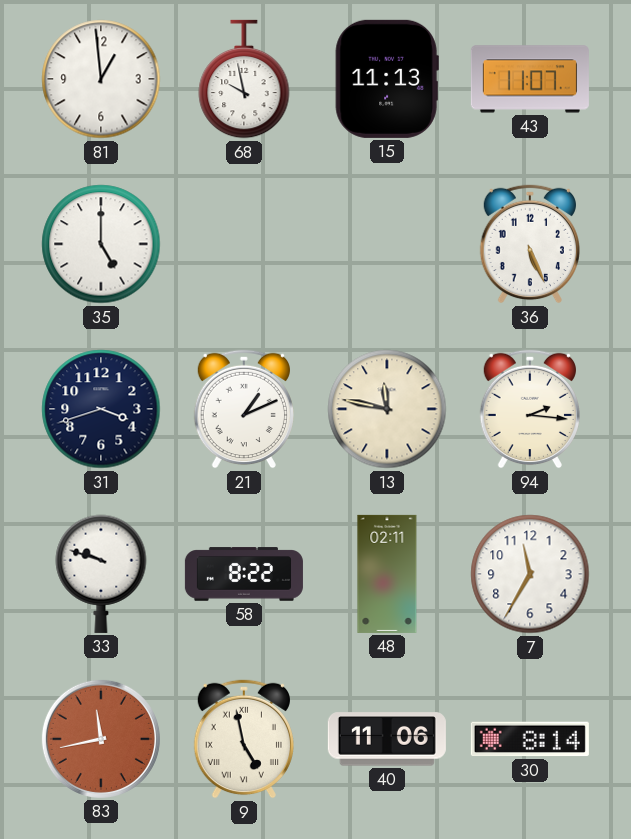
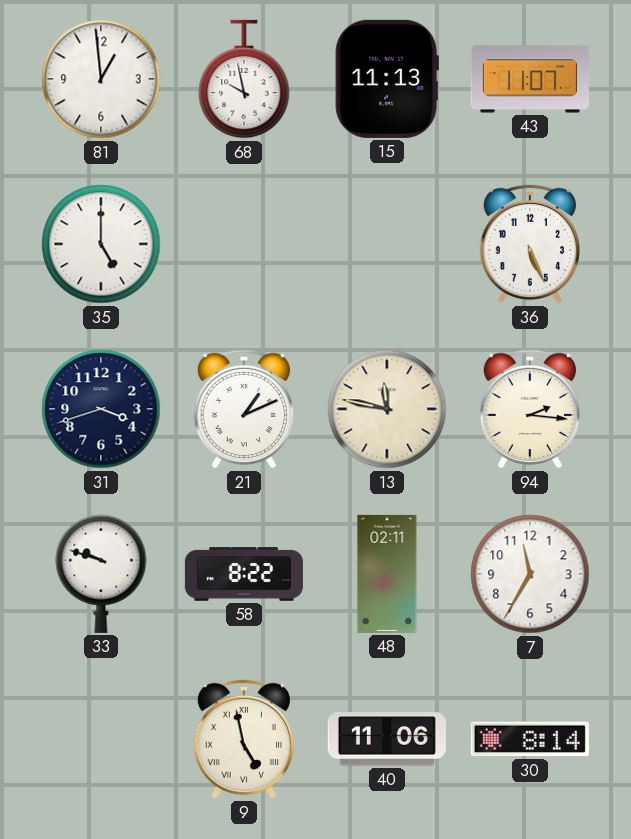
83: 11:43 -> none (101, 739)
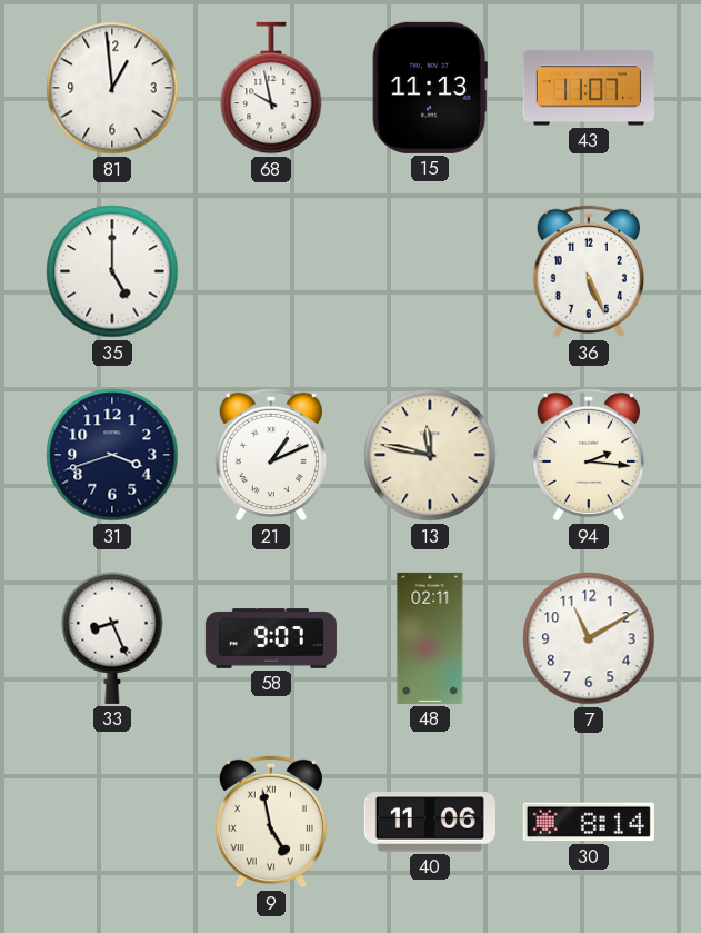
33: 9:48 -> 8:26 (112, 638)
58: 8:22 -> 9:07 (271, 638)
7: 11:35 -> 11:10 (589, 638)
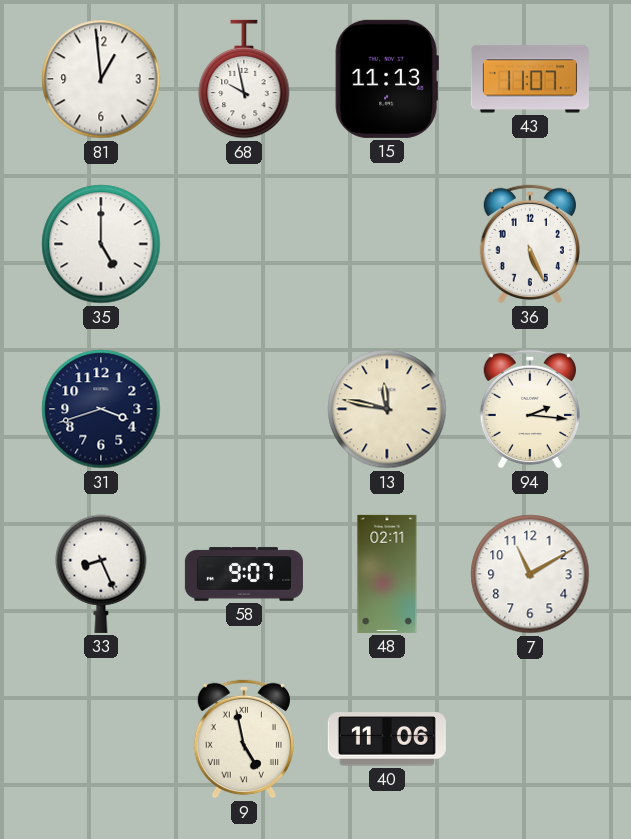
21: 1:11 -> none (271, 455)
30: 8:14 -> none (589, 822)
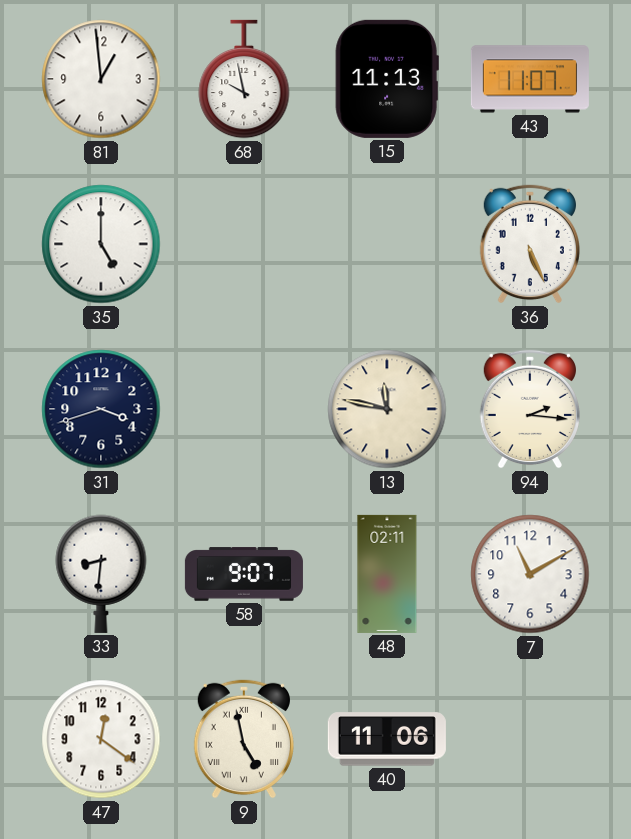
33: 8:26 -> 8:31 (101, 574)
47: none -> 12:21 (101, 739)
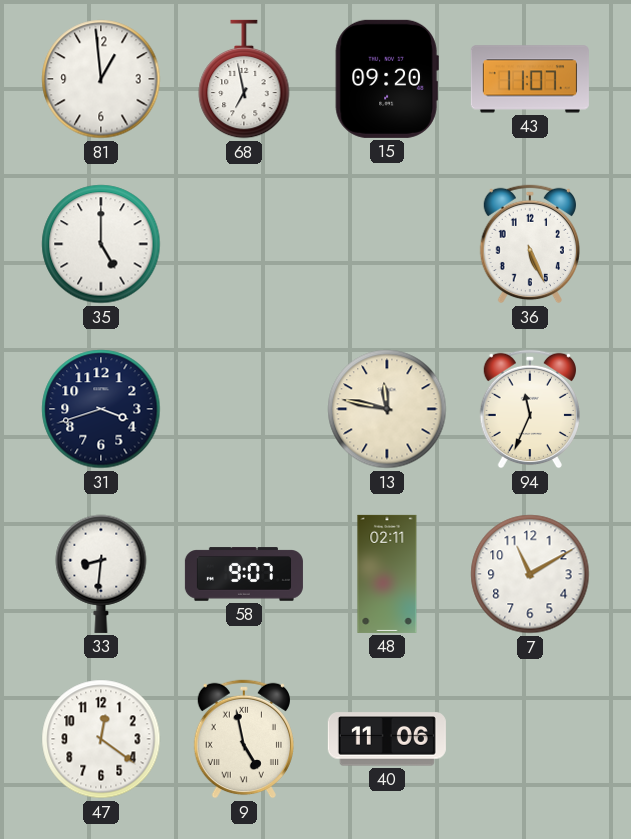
68: 9:58 -> 6:58 (244, 79)
15: 11:13 -> 09:20 (387, 79)
94: 2:16 -> 11:34 (530, 409)
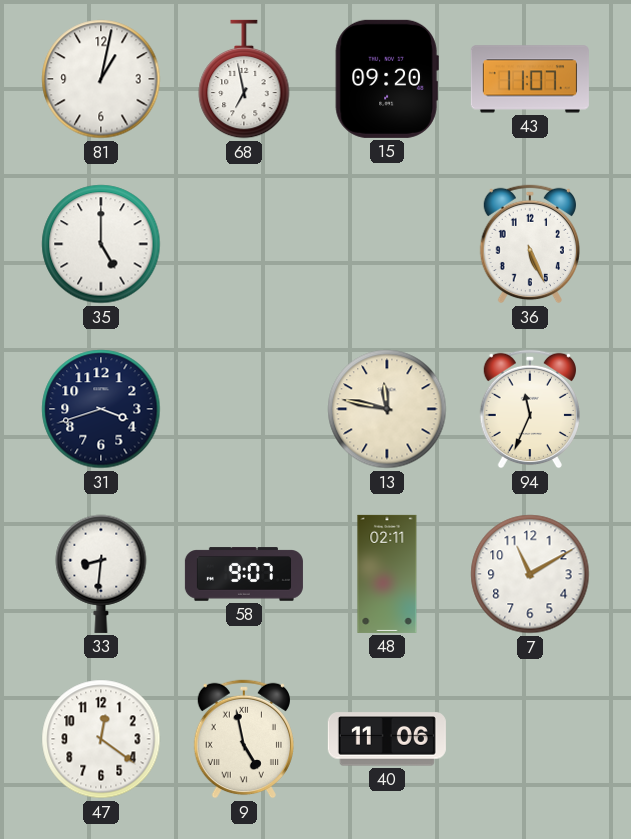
81: 12:59 -> 1:02 (101, 79)
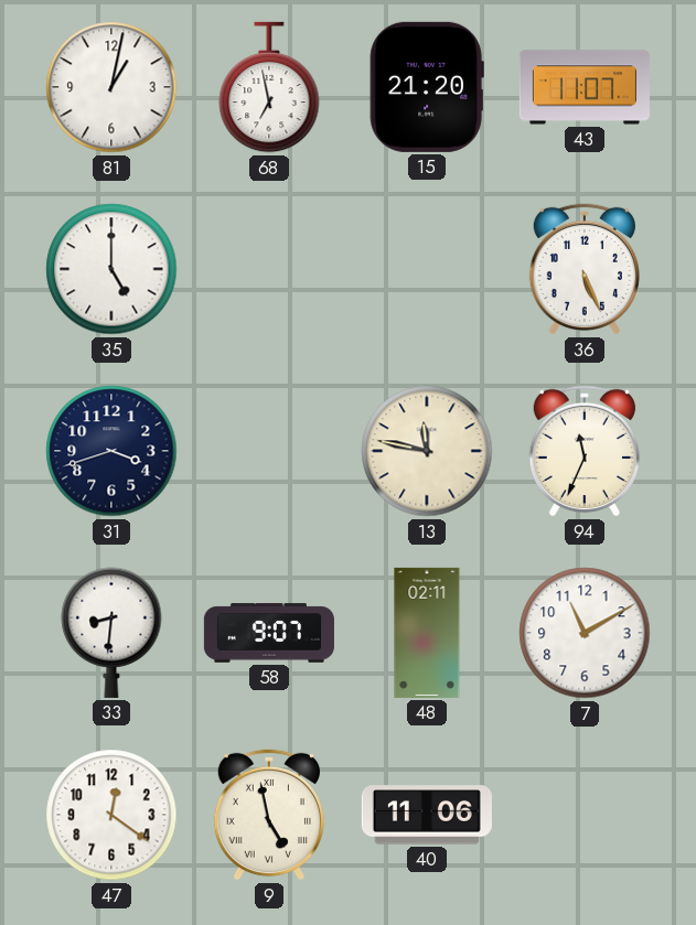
15: 09:20 -> 21:20 (427, 87)
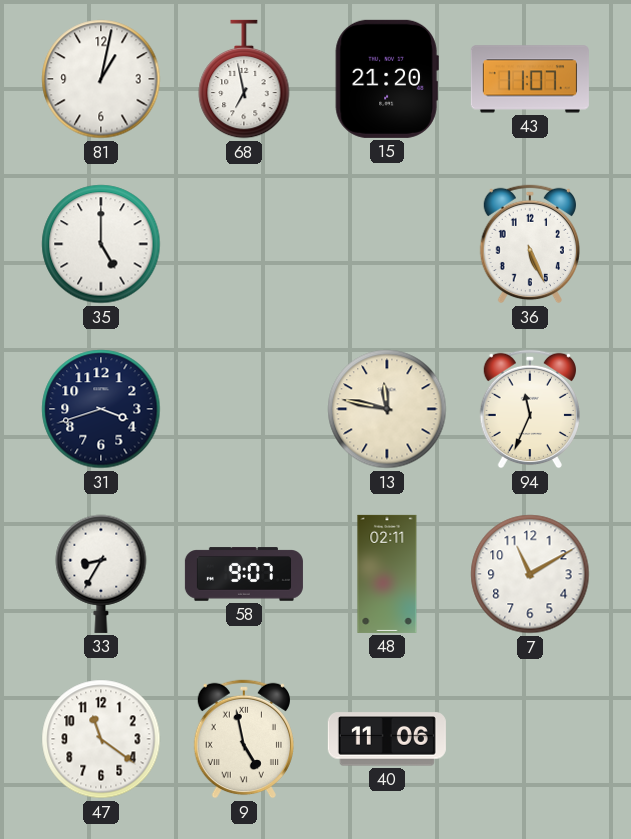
33: 8:31 -> 8:35 (101, 574)
47: 12:21 -> 11:21 (101, 739)
